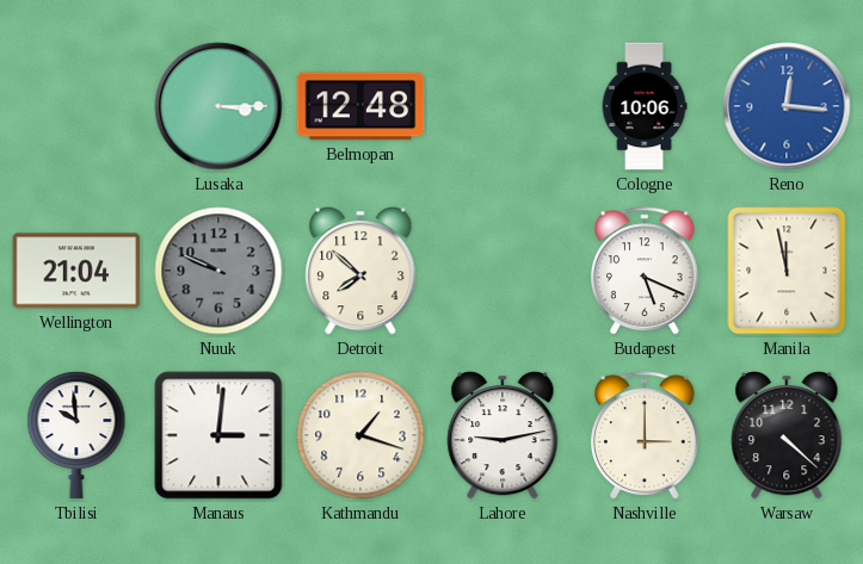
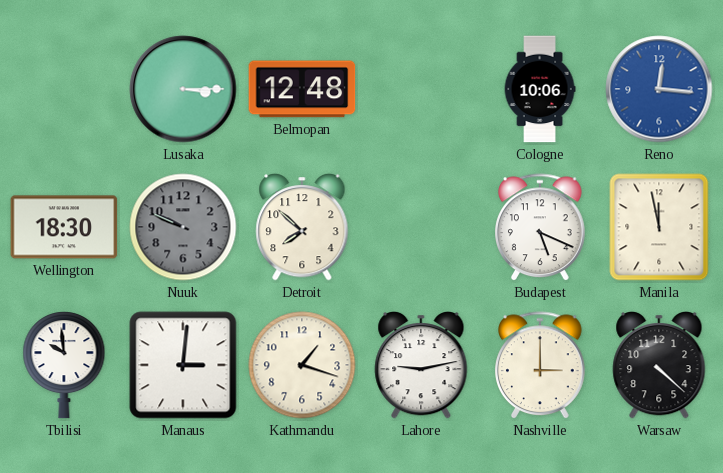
Wellington: 21:04 -> 18:30 (64, 227)
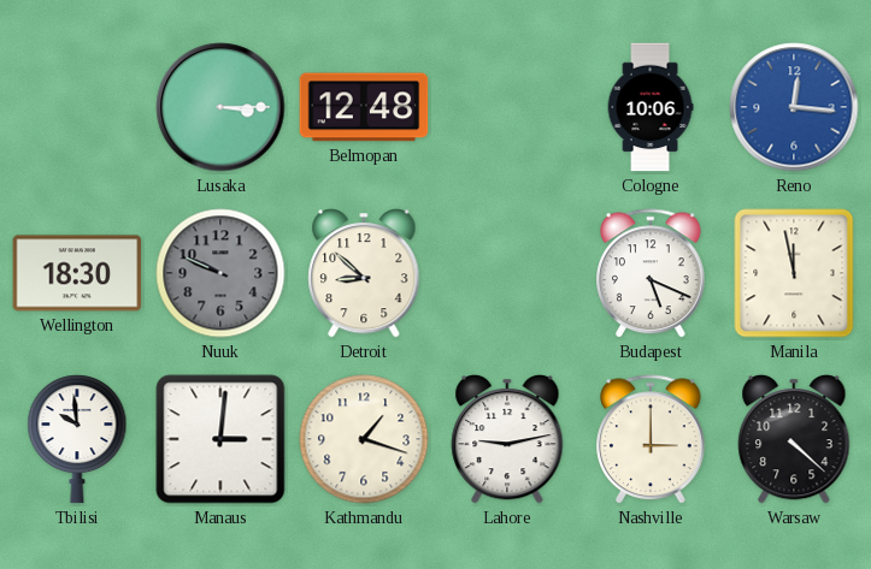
Detroit: 7:52 -> 8:52 (364, 274)
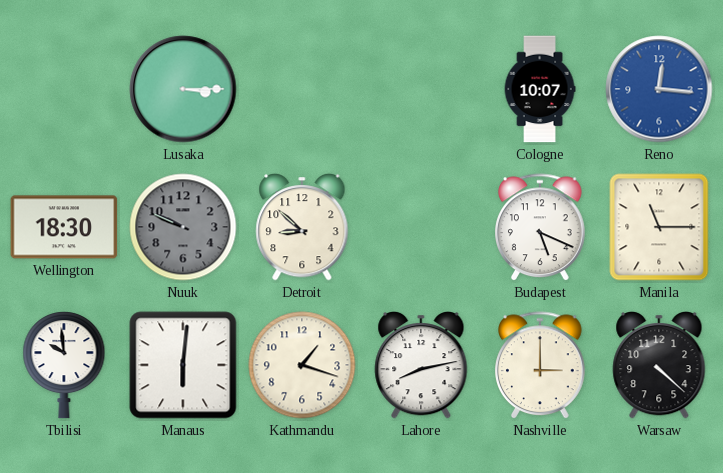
Belmopan: 12:48 -> none (364, 107)
Cologne: 10:06 -> 10:07 (540, 89)
Manila: 11:58 -> 11:15 (659, 227)
Manaus: 3:01 -> 6:01 (183, 365)
Lahore: 9:13 -> 8:13 (421, 366)
